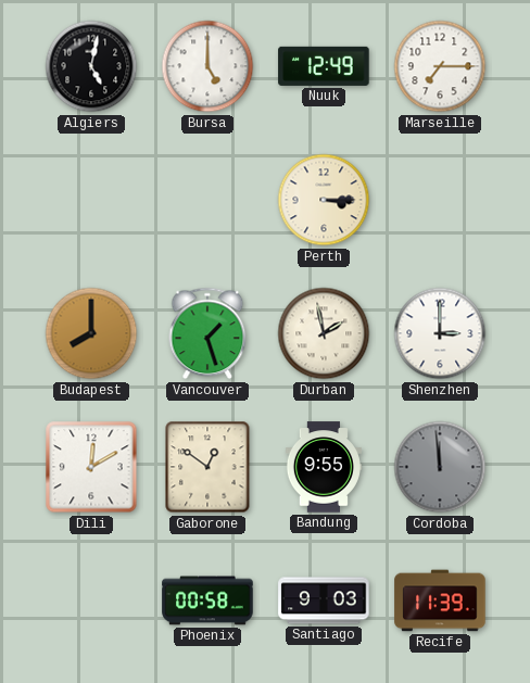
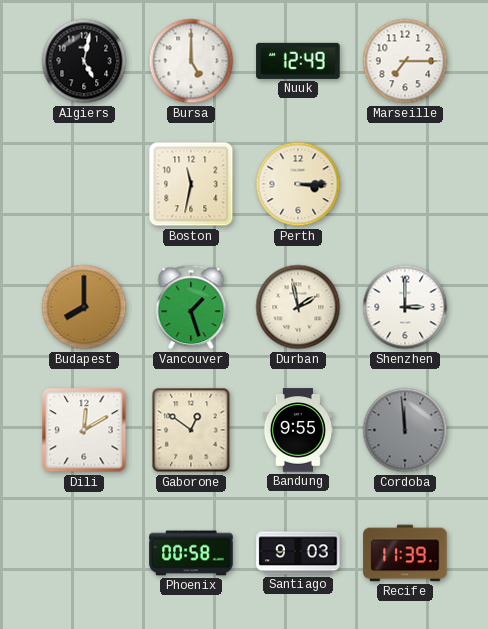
Boston: none -> 11:32 (191, 184)
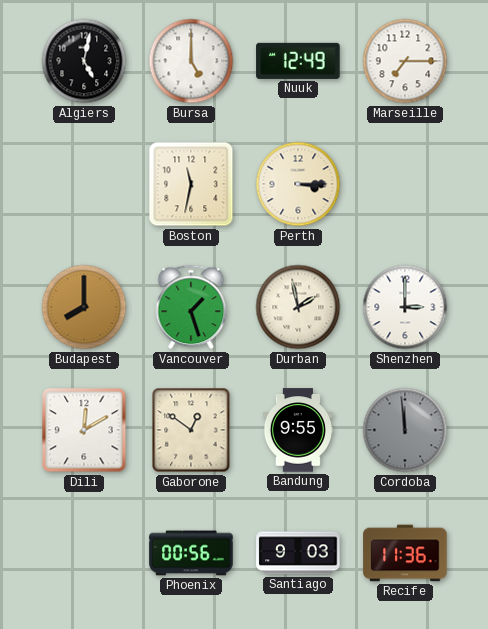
Phoenix: 00:58 -> 00:56 (191, 553)
Recife: 11:39 -> 11:36 (405, 553)
